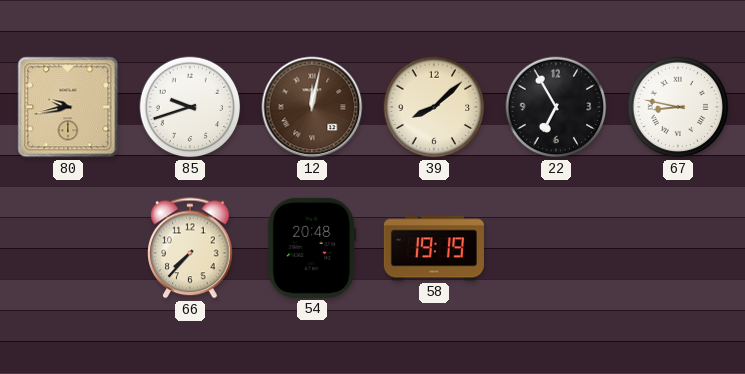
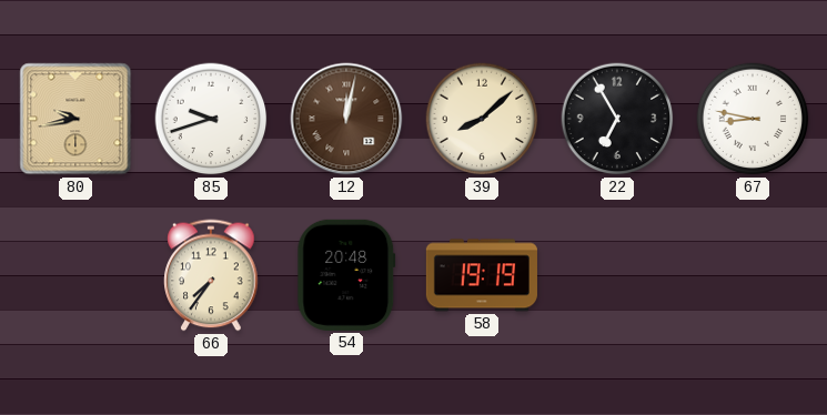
66: 7:37 -> 7:36 (211, 275)
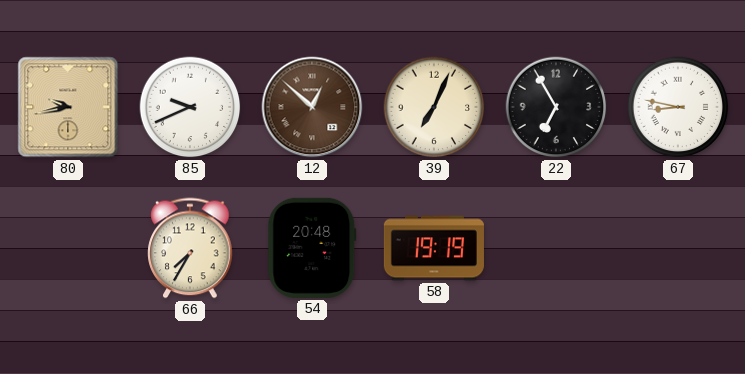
85: 9:42 -> 9:41 (190, 107)
12: 12:02 -> 12:52 (312, 107)
39: 8:08 -> 7:04 (434, 107)
66: 7:36 -> 7:35 (190, 248)
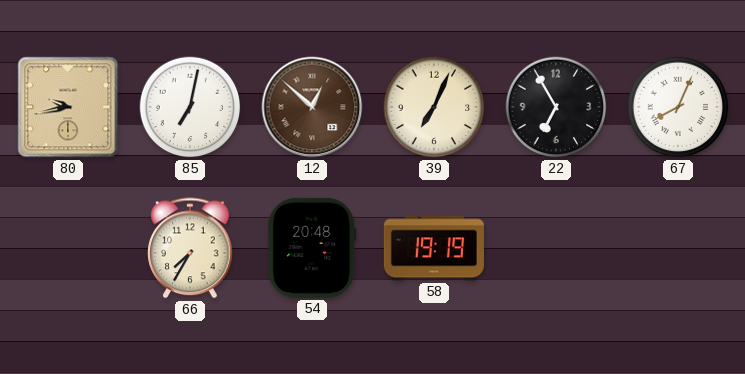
85: 9:41 -> 7:02 (190, 107)
67: 8:47 -> 8:04 (678, 107)
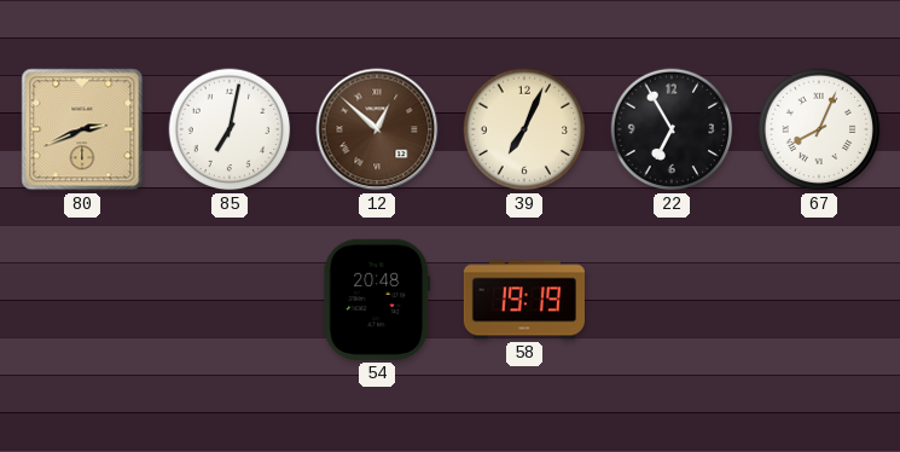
80: 9:43 -> 2:41 (82, 129)
66: 7:35 -> none (190, 248)
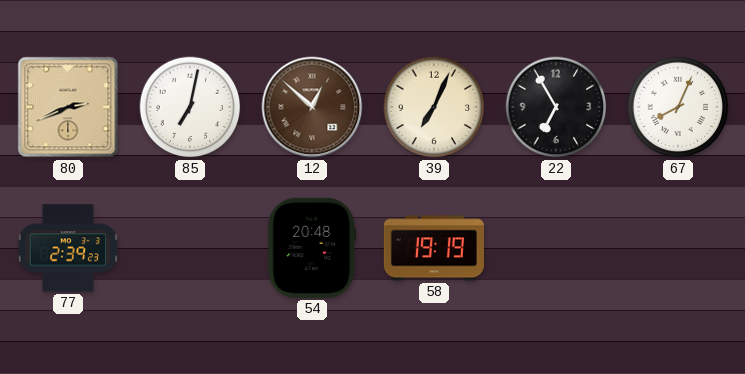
77: none -> 2:39 (67, 248)
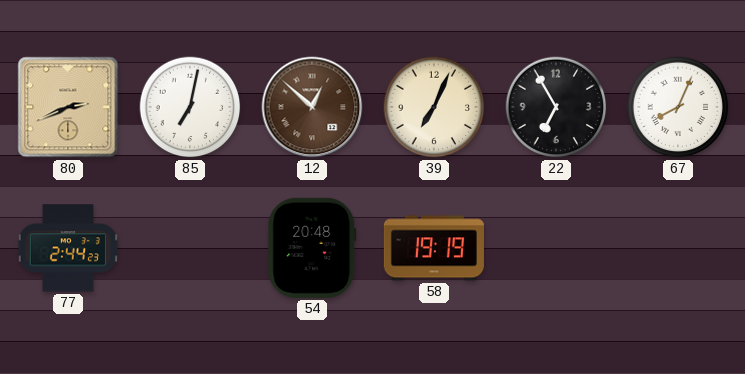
77: 2:39 -> 2:44 (67, 248)
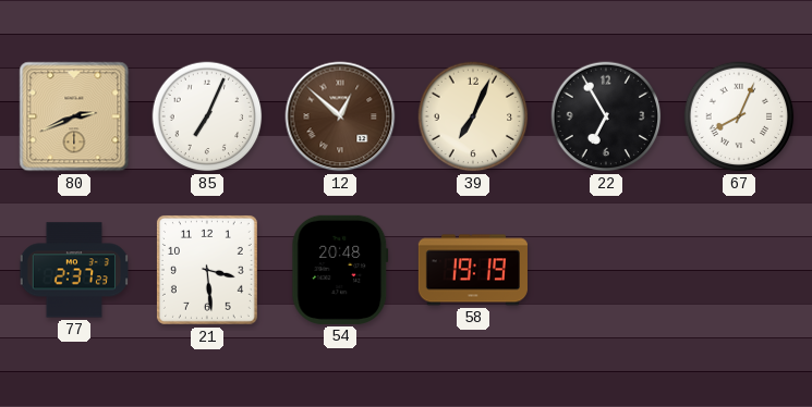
85: 7:02 -> 7:04 (207, 116)
77: 2:44 -> 2:37 (73, 270)
21: none -> 3:29 (207, 270)
